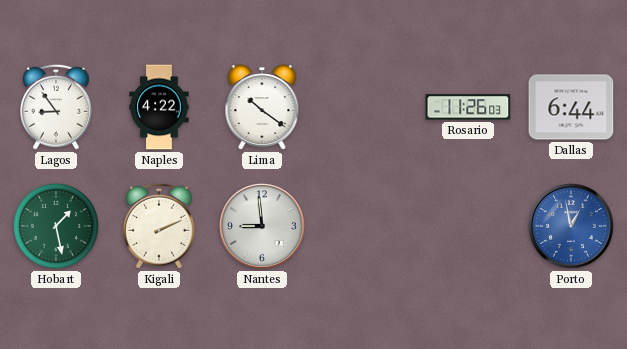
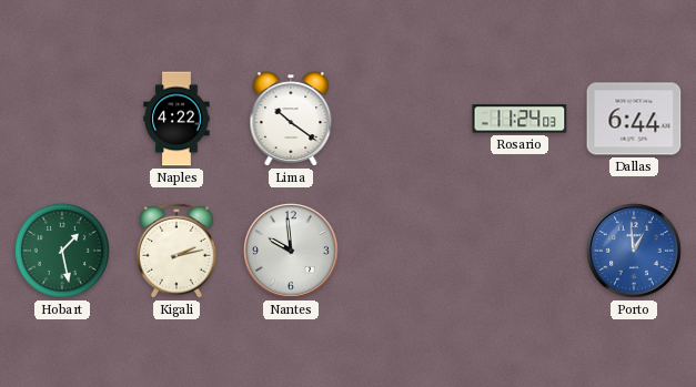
Lagos: 8:54 -> none (56, 107)
Rosario: 11:26 -> 11:24 (520, 119)
Kigali: 2:11 -> 2:13 (176, 251)
Nantes: 8:59 -> 9:59 (292, 252)
Porto: 12:58 -> 12:59 (635, 252)
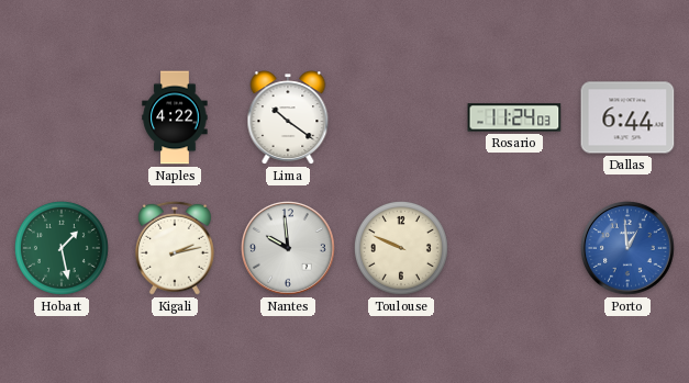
Toulouse: none -> 9:49 (401, 248)
